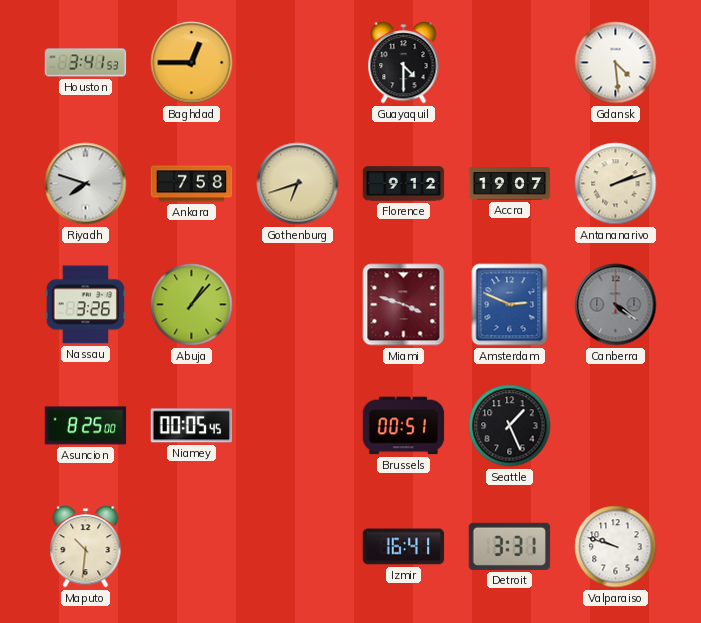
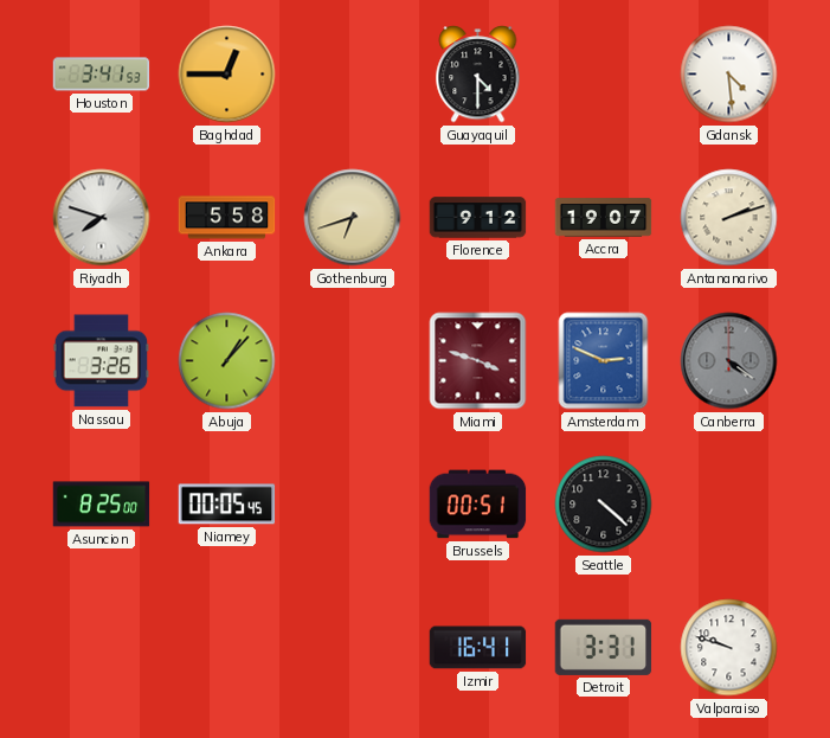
Ankara: 7:58 -> 5:58 (227, 218)
Seattle: 1:26 -> 4:22 (604, 505)
Maputo: 10:31 -> none (86, 547)
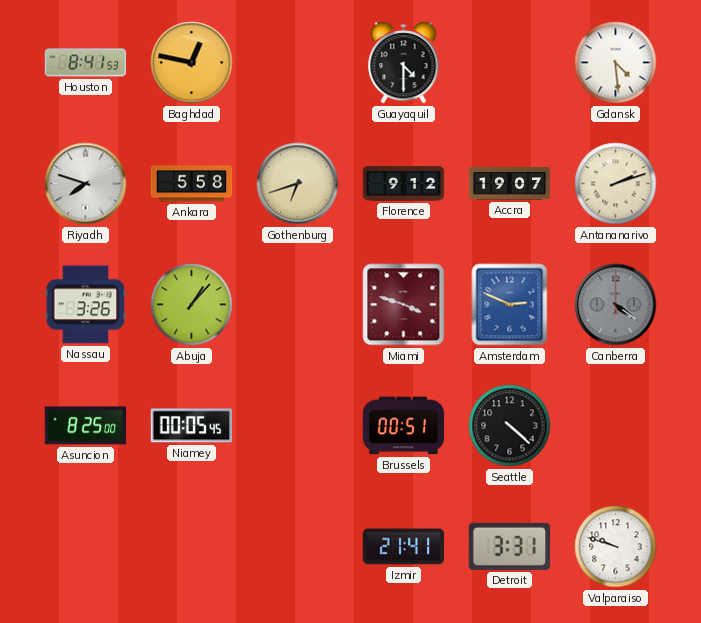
Houston: 3:41 -> 8:41 (86, 63)
Baghdad: 12:45 -> 12:47 (192, 63)
Izmir: 16:41 -> 21:41 (404, 547)
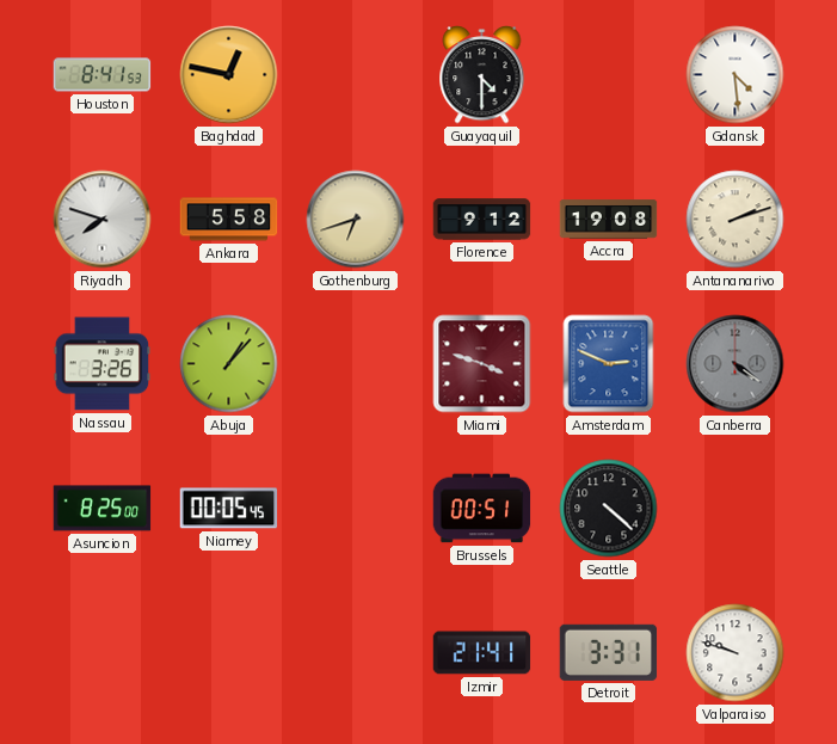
Accra: 19:07 -> 19:08 (609, 220)
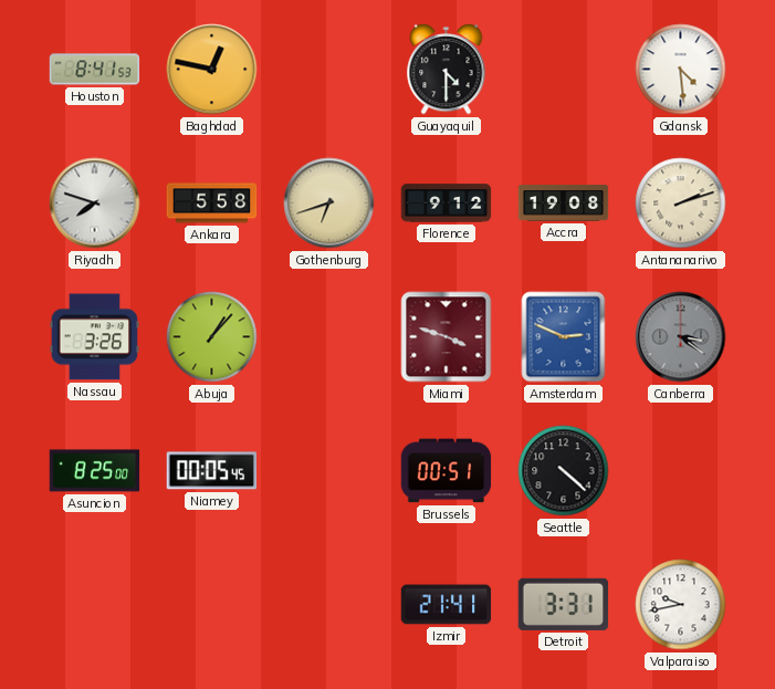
Canberra: 4:21 -> 3:21 (681, 337)
Valparaiso: 9:48 -> 9:43 (681, 605)
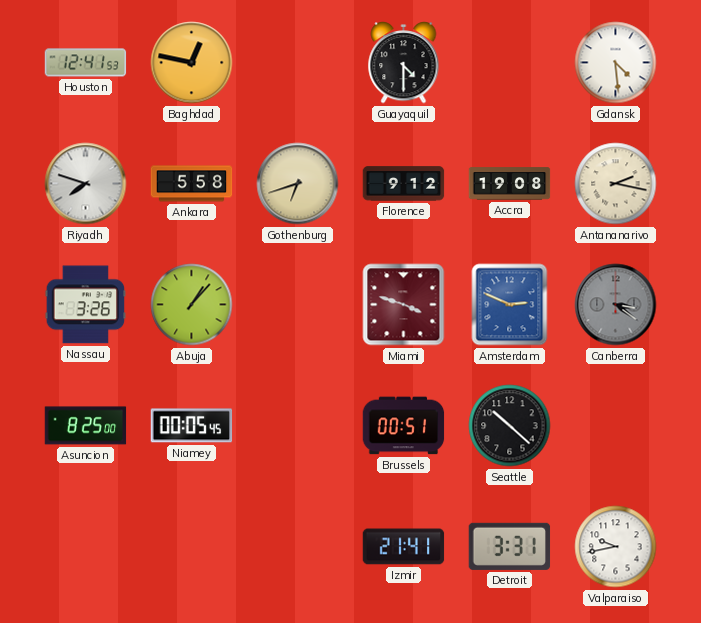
Houston: 8:41 -> 12:41 (86, 63)
Antananarivo: 2:12 -> 2:17 (616, 184)
Seattle: 4:22 -> 10:22 (510, 426)
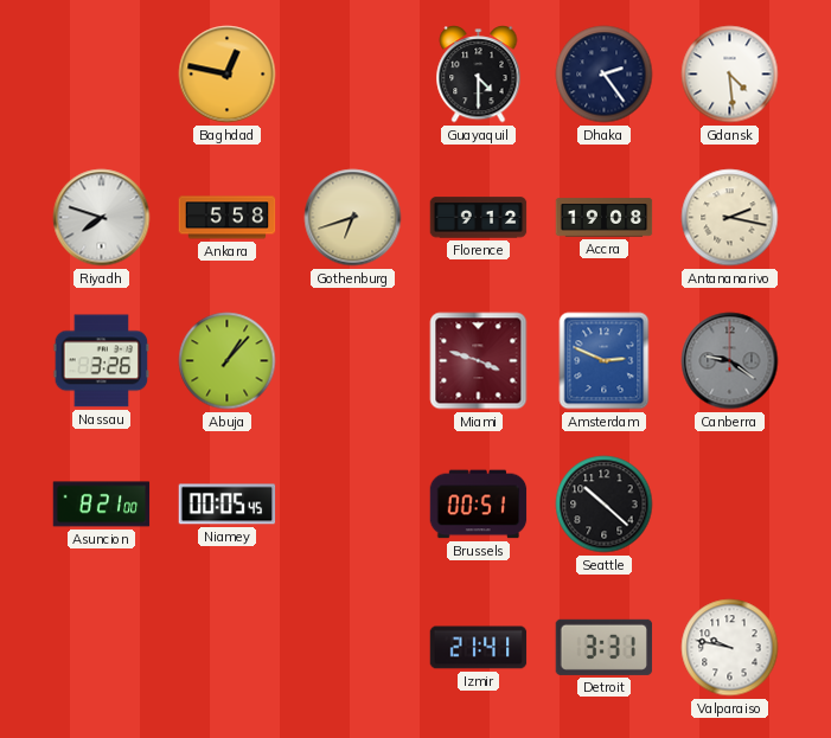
Houston: 12:41 -> none (86, 63)
Dhaka: none -> 2:24 (605, 75)
Canberra: 3:21 -> 9:21 (730, 361)
Asuncion: 8:25 -> 8:21 (102, 505)
Valparaiso: 9:43 -> 9:47 (730, 648)
